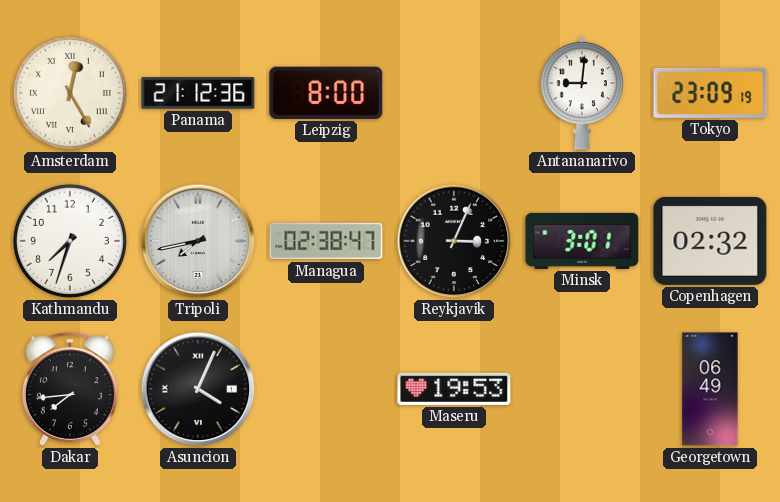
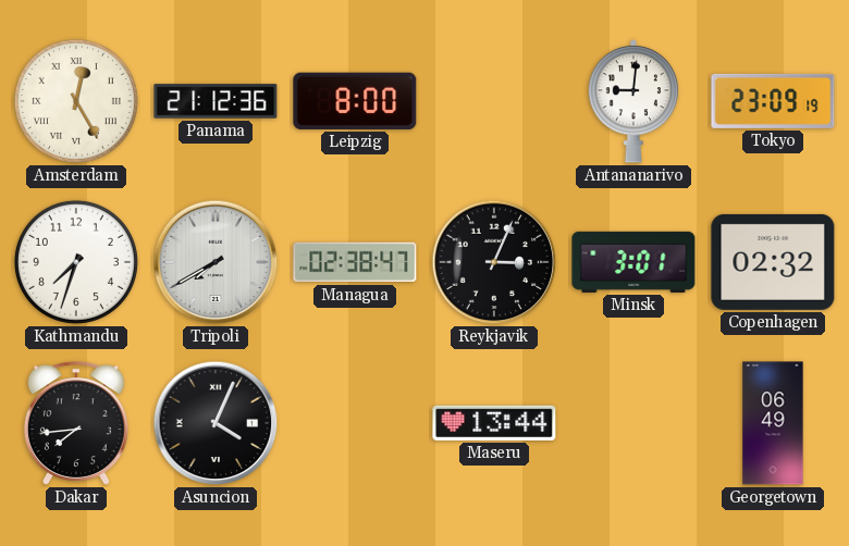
Tripoli: 7:43 -> 7:40 (216, 262)
Maseru: 19:53 -> 13:44 (494, 423)
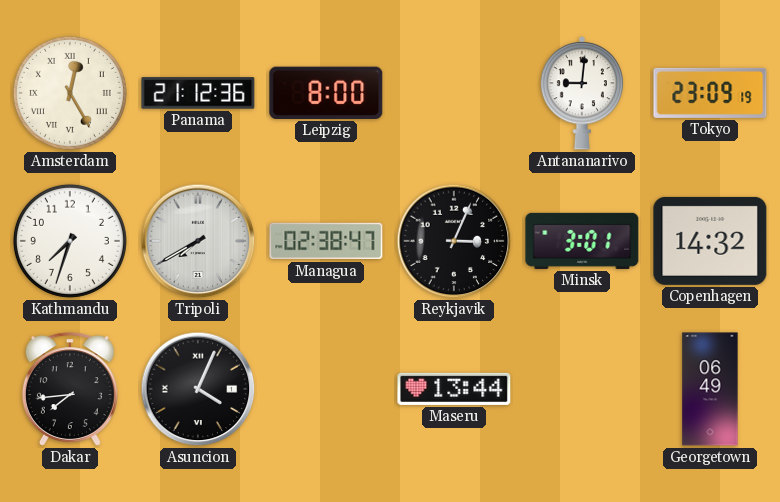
Copenhagen: 02:32 -> 14:32 (710, 241)
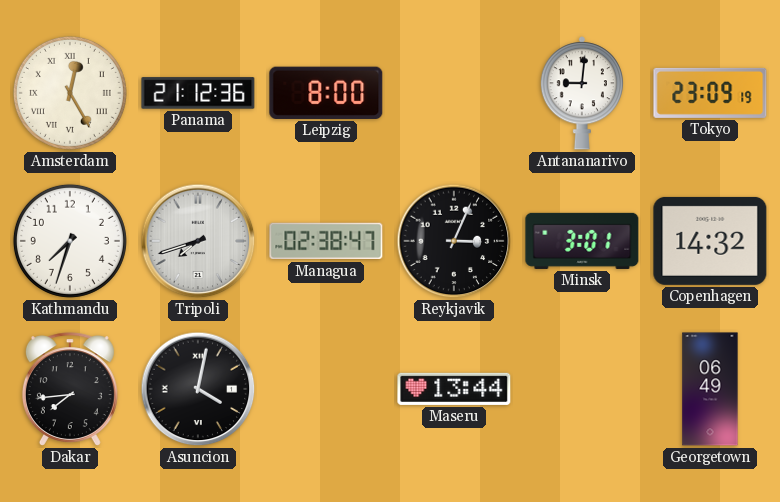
Tripoli: 7:40 -> 7:42 (198, 241)
Asuncion: 4:04 -> 4:02 (198, 389)
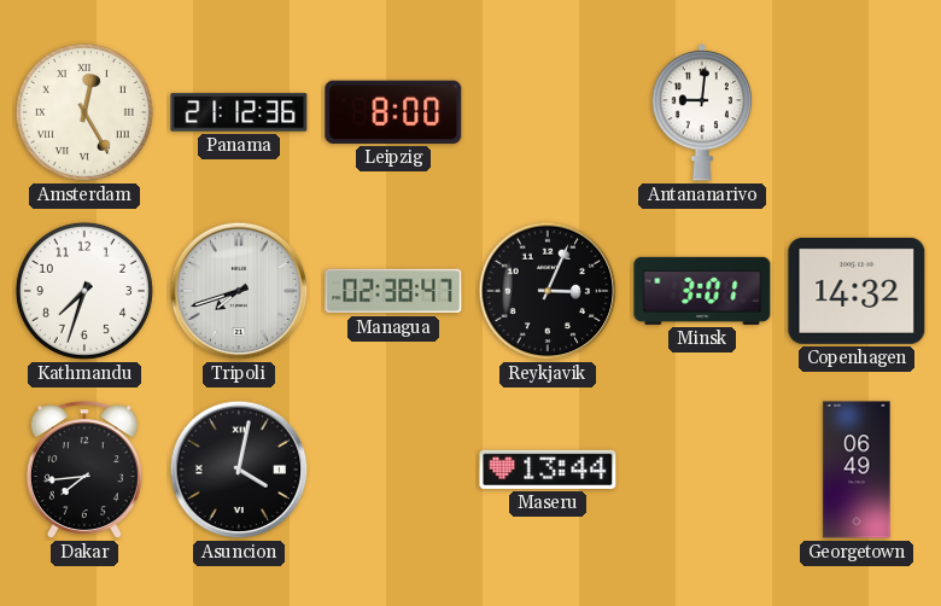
Tokyo: 23:09 -> none (710, 93)
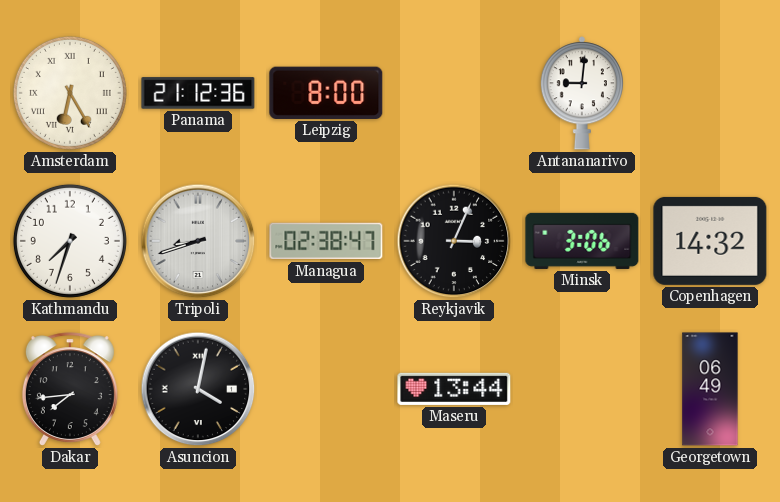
Amsterdam: 12:25 -> 6:25 (70, 93)
Tripoli: 7:42 -> 8:42 (198, 241)
Minsk: 3:01 -> 3:06 (582, 241)
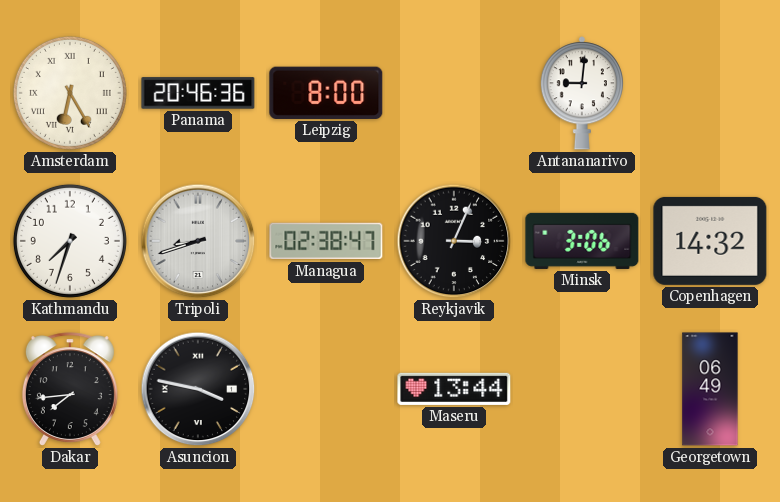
Panama: 21:12 -> 20:46 (198, 93)
Asuncion: 4:02 -> 3:47 (198, 389)
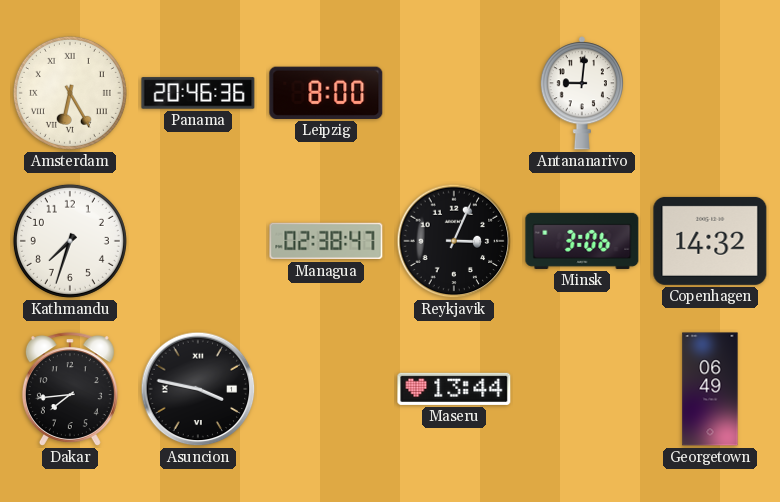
Tripoli: 8:42 -> none (198, 241)
